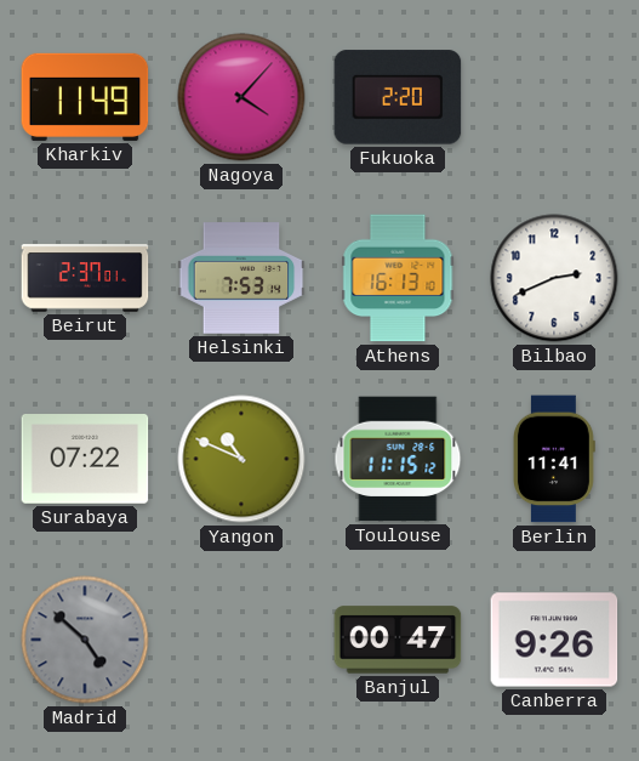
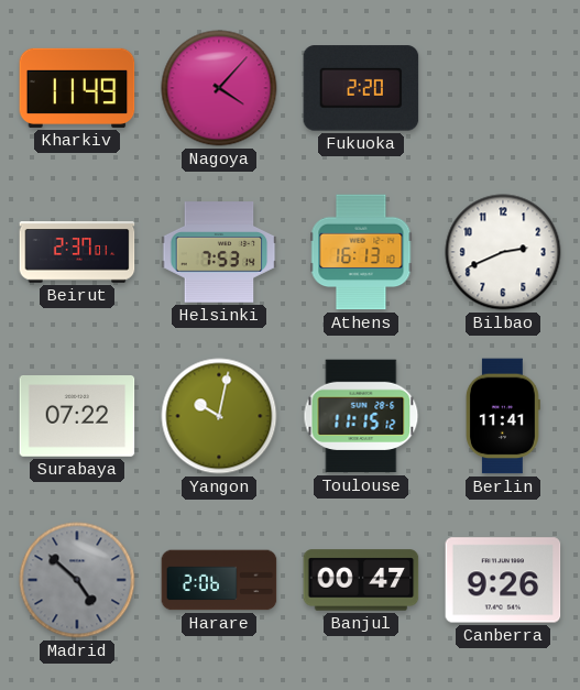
Yangon: 10:49 -> 10:02 (219, 416)
Harare: none -> 2:06 (219, 580)
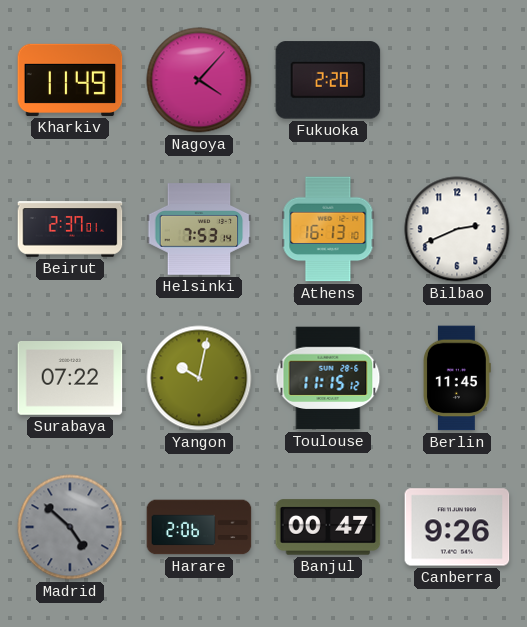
Berlin: 11:41 -> 11:45 (457, 378)
